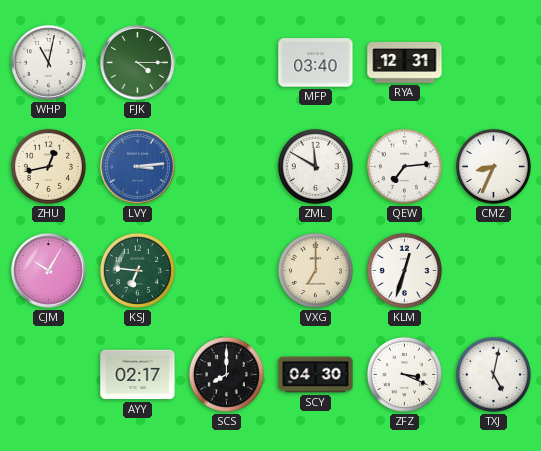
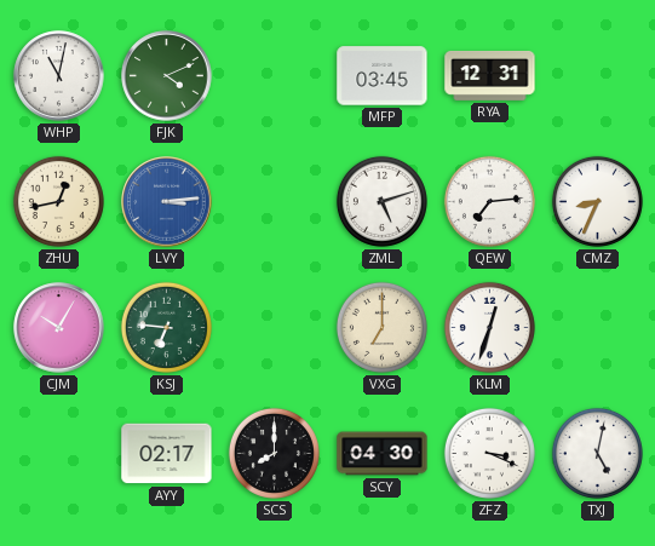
FJK: 4:15 -> 4:11 (167, 76)
MFP: 03:40 -> 03:45 (383, 76)
ZML: 11:50 -> 5:12 (381, 201)
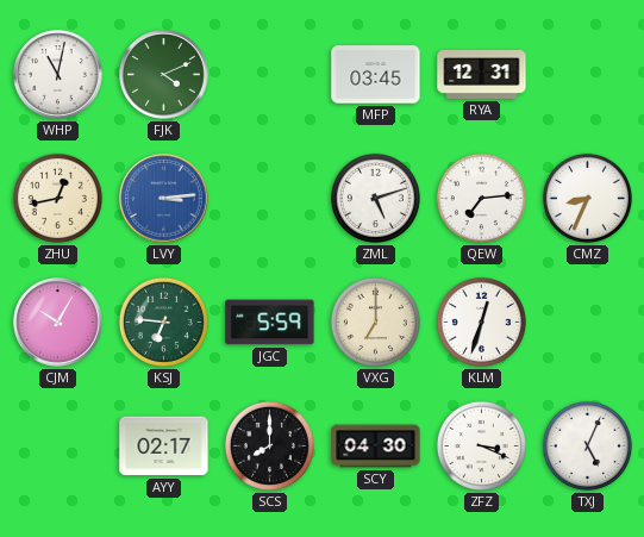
JGC: none -> 5:59 (270, 323)
TXJ: 5:02 -> 5:04 (587, 445)
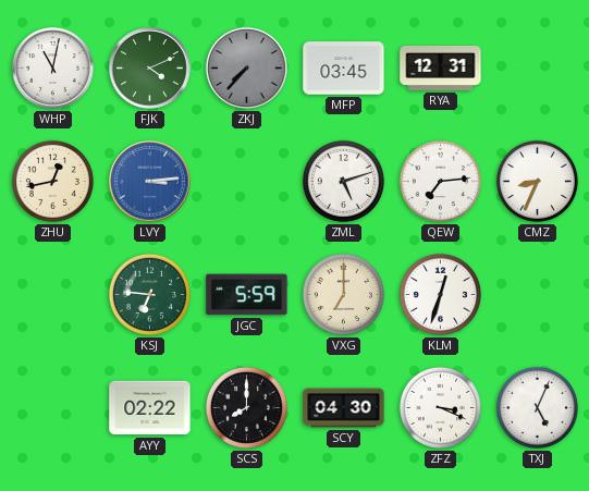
ZKJ: none -> 7:37 (246, 67)
CJM: 10:05 -> none (58, 323)
AYY: 02:17 -> 02:22 (150, 408)
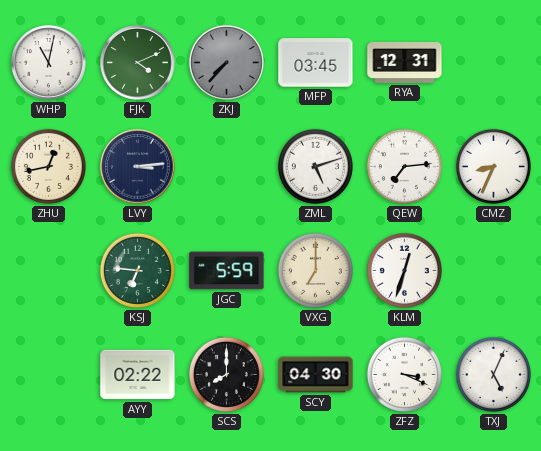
LVY dial: blue -> navy (138, 167)
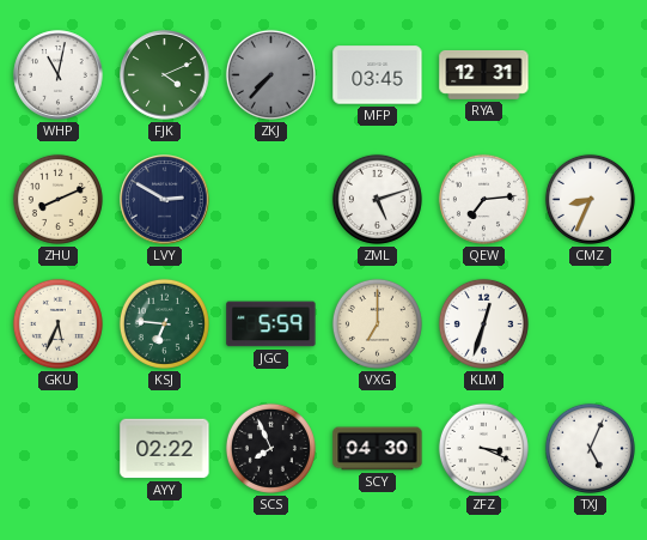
ZHU: 12:43 -> 8:11 (57, 199)
LVY: 3:14 -> 2:50 (165, 200)
GKU: none -> 5:34 (57, 323)
SCS: 8:00 -> 7:56 (270, 448)
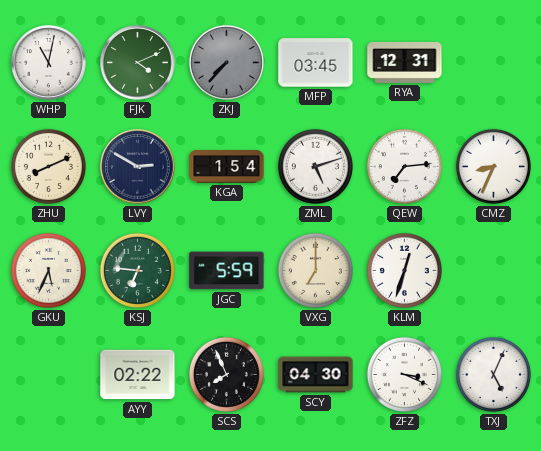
KGA: none -> 1:54 (227, 167)
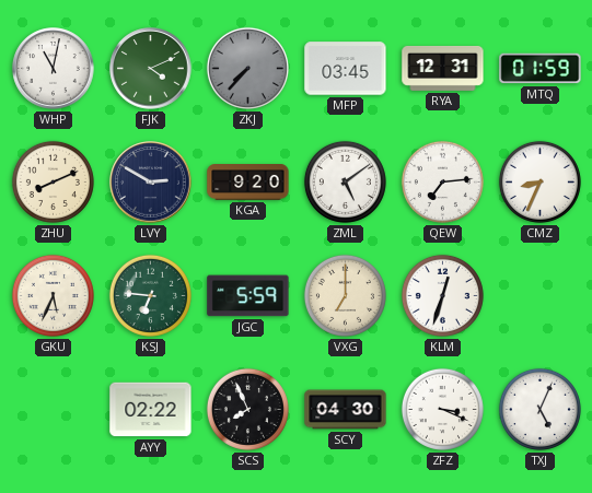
MTQ: none -> 01:59 (541, 69)
KGA: 1:54 -> 9:20 (248, 183)
ZML: 5:12 -> 5:09 (345, 181)
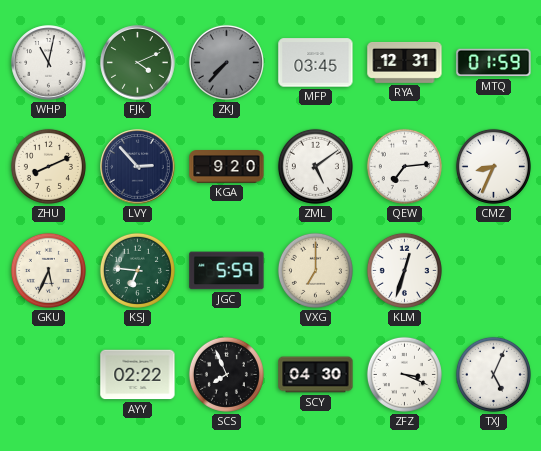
LVY: 2:50 -> 2:53 (138, 167)
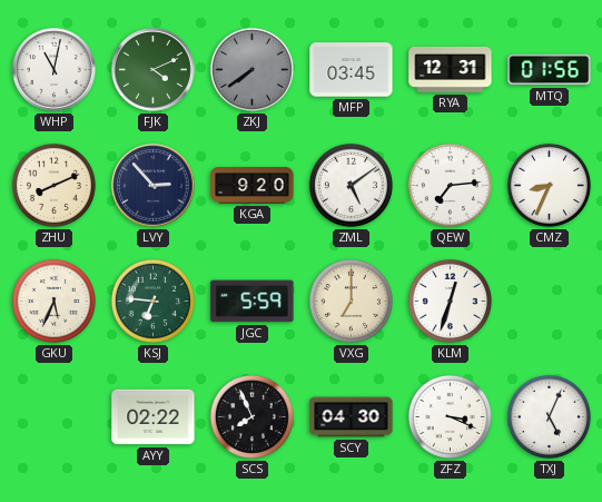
ZKJ: 7:37 -> 7:39 (251, 69)
MTQ: 01:59 -> 01:56 (550, 70)
